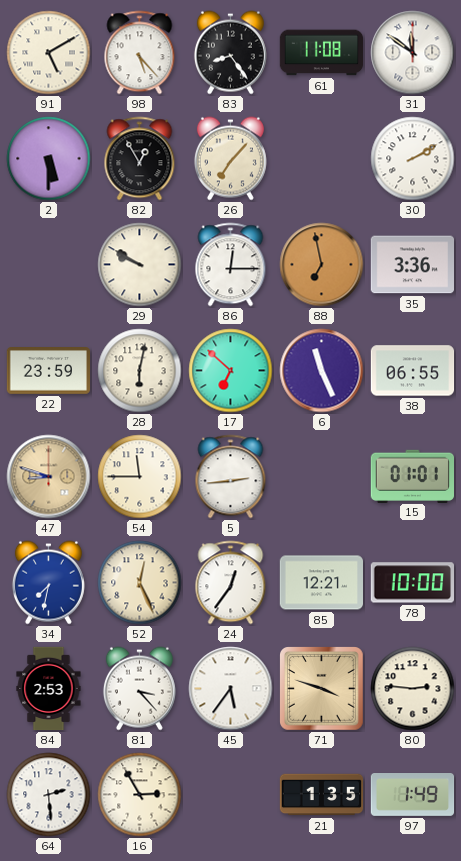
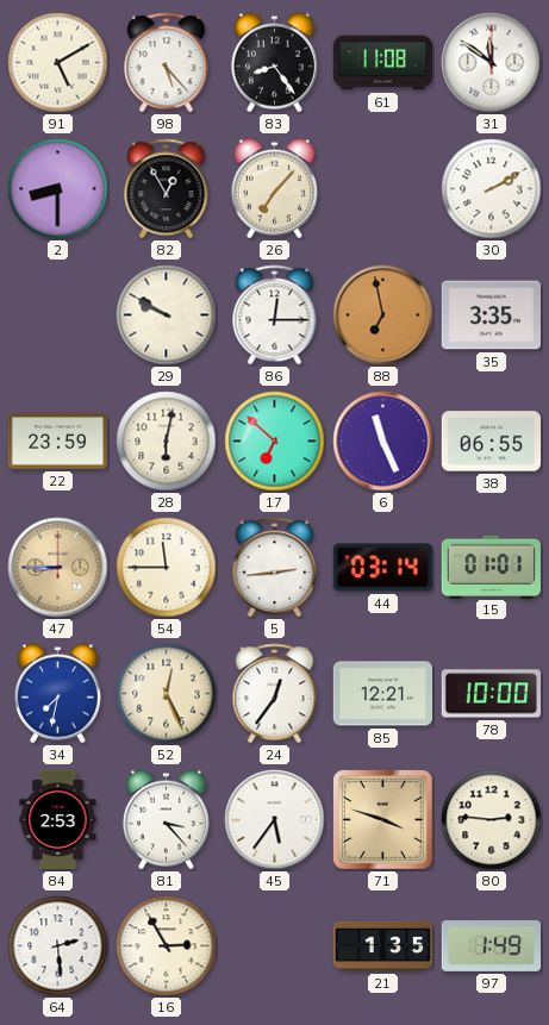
2: 5:30 -> 8:30 (58, 189)
35: 3:36 -> 3:35 (492, 315)
47: 8:48 -> 8:45 (58, 568)
44: none -> 03:14 (382, 568)
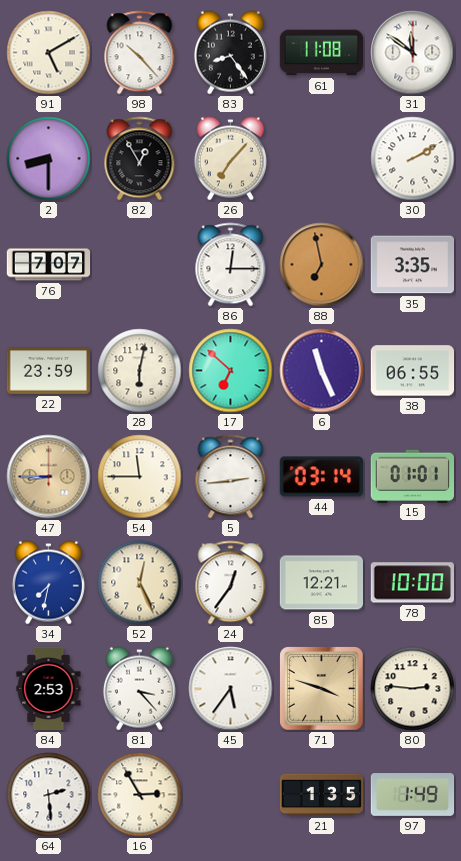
98: 5:23 -> 10:23 (140, 53)
76: none -> 7:07 (49, 265)
29: 9:50 -> none (167, 315)
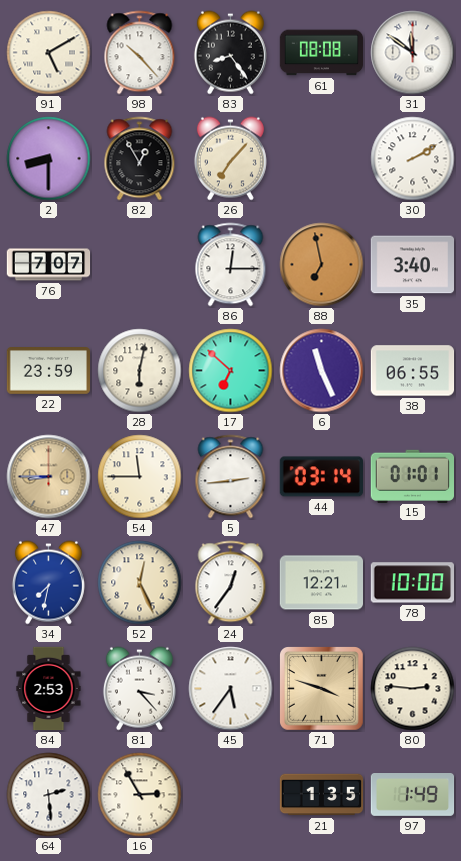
61: 11:08 -> 08:08 (322, 53)
35: 3:35 -> 3:40 (413, 265)
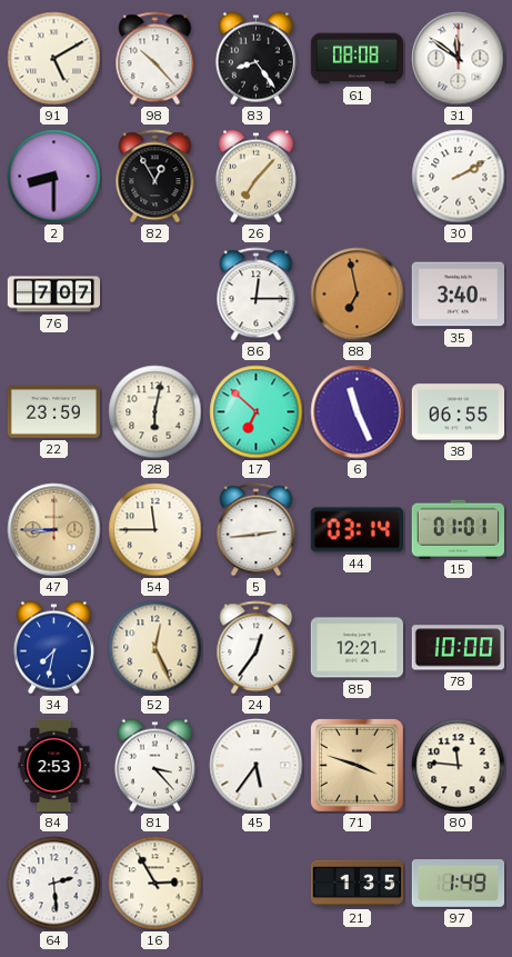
80: 2:46 -> 11:46 (459, 766)
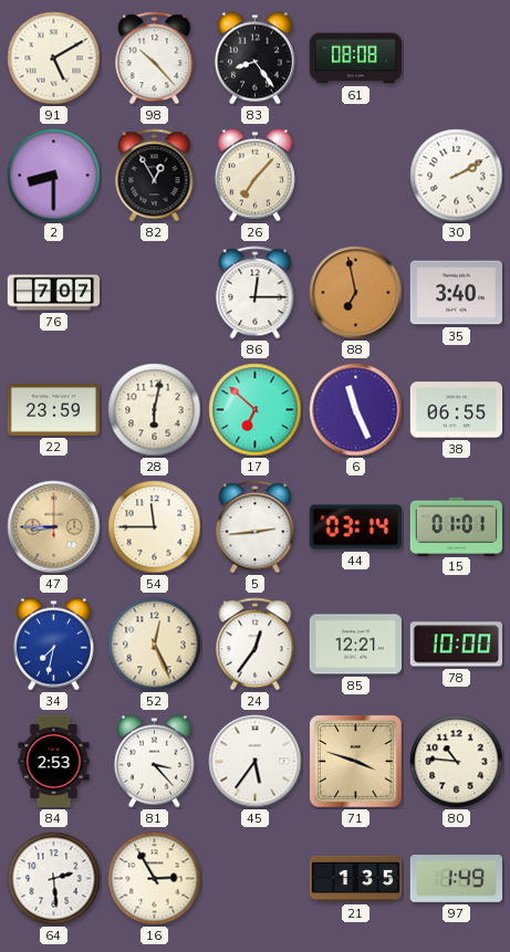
31: 11:51 -> none (459, 59)
80: 11:46 -> 10:46 (457, 762)
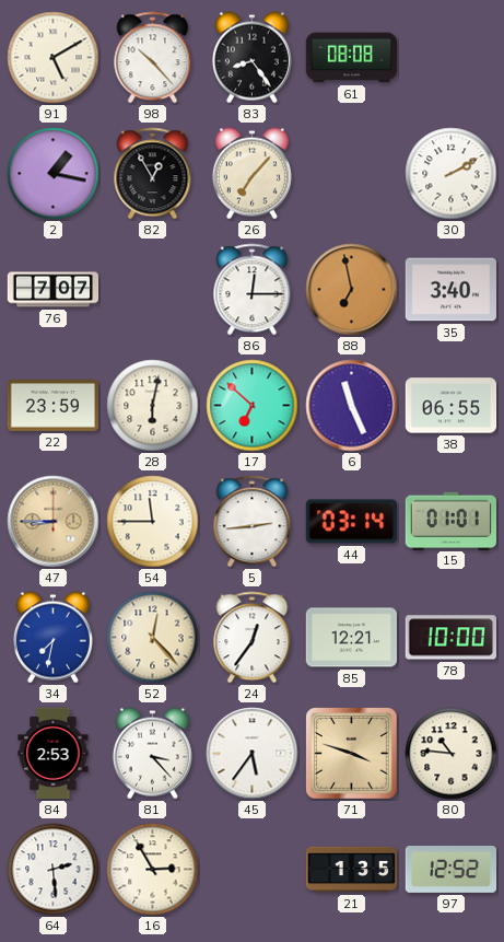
2: 8:30 -> 1:17 (54, 174)
52: 12:26 -> 12:23 (153, 638)
97: 1:49 -> 12:52 (452, 870)
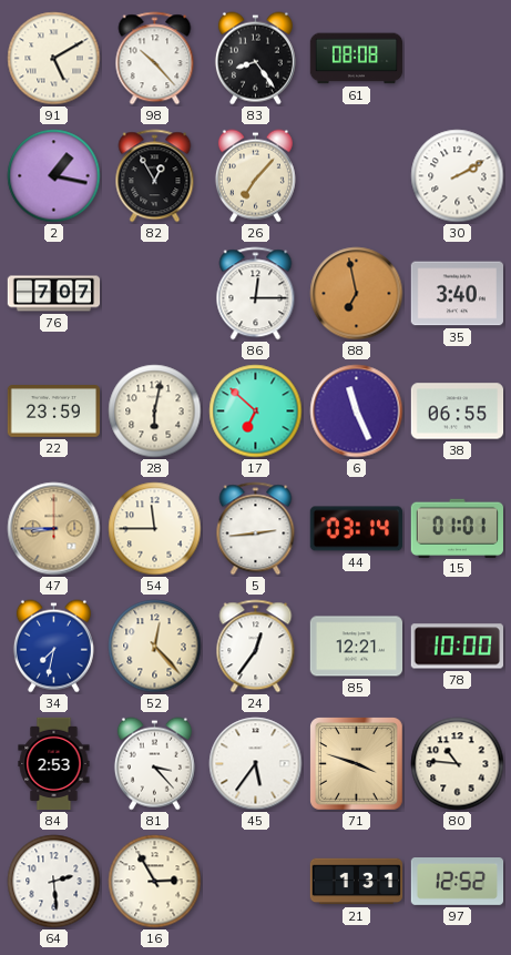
21: 1:35 -> 1:31 (357, 882)
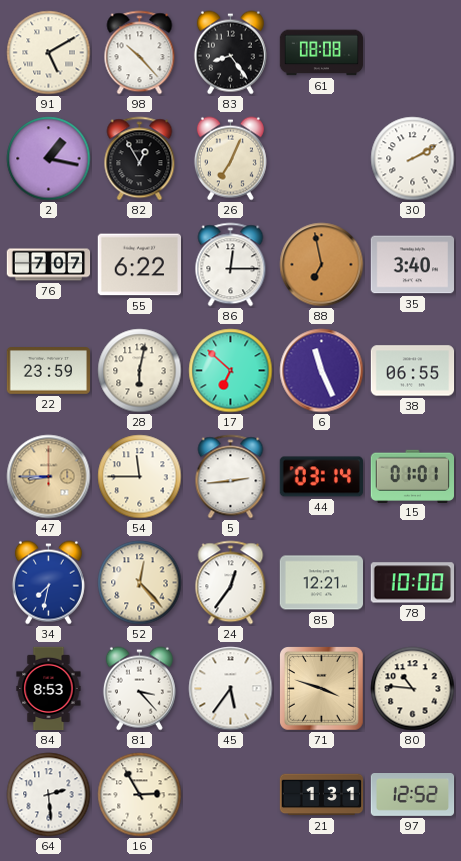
26: 7:07 -> 7:04 (230, 159)
55: none -> 6:22 (139, 265)
84: 2:53 -> 8:53 (49, 689)
